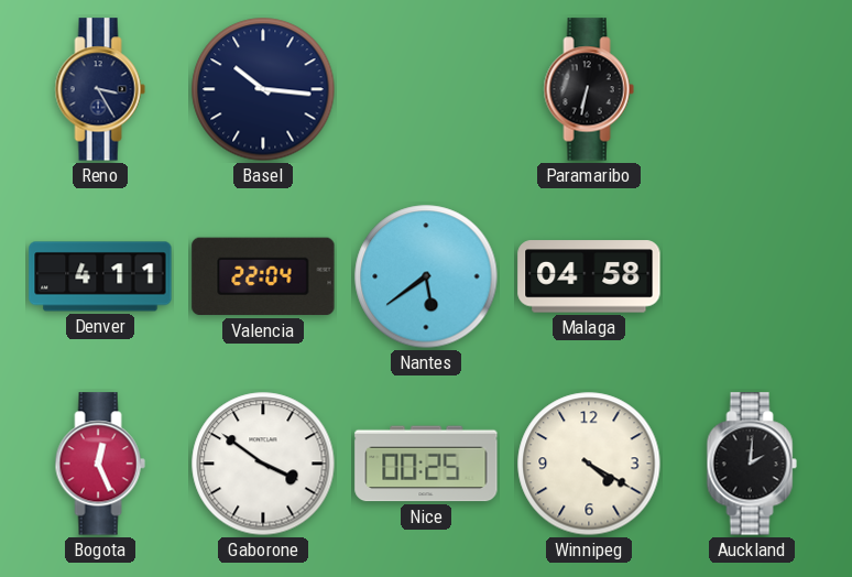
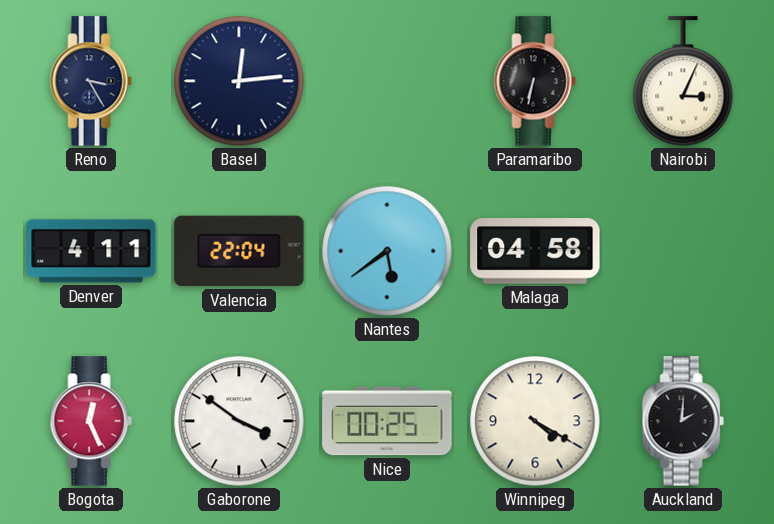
Basel: 10:16 -> 12:14 (239, 81)
Nairobi: none -> 3:04 (683, 81)
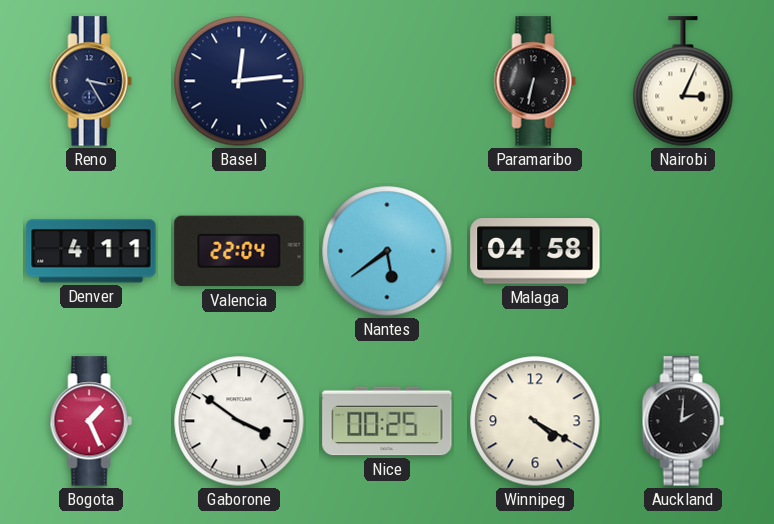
Bogota: 12:26 -> 1:26 (91, 421)
